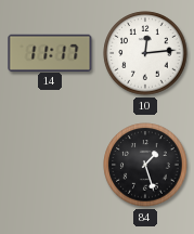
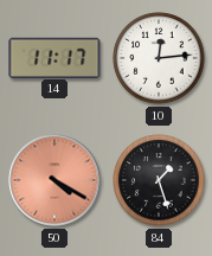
50: none -> 4:20 (54, 180)
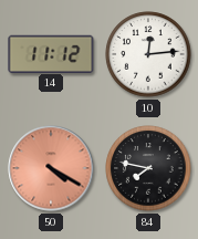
14: 11:17 -> 11:12 (51, 53)
84: 1:27 -> 7:47 (148, 168)
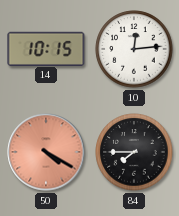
14: 11:12 -> 10:15 (46, 48)
84: 7:47 -> 7:45 (134, 152)
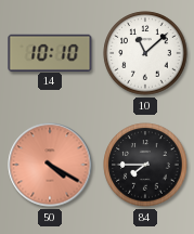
14: 10:15 -> 10:10 (50, 52)
10: 12:14 -> 11:08 (145, 53)
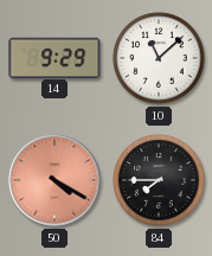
14: 10:10 -> 9:29 (54, 57)
